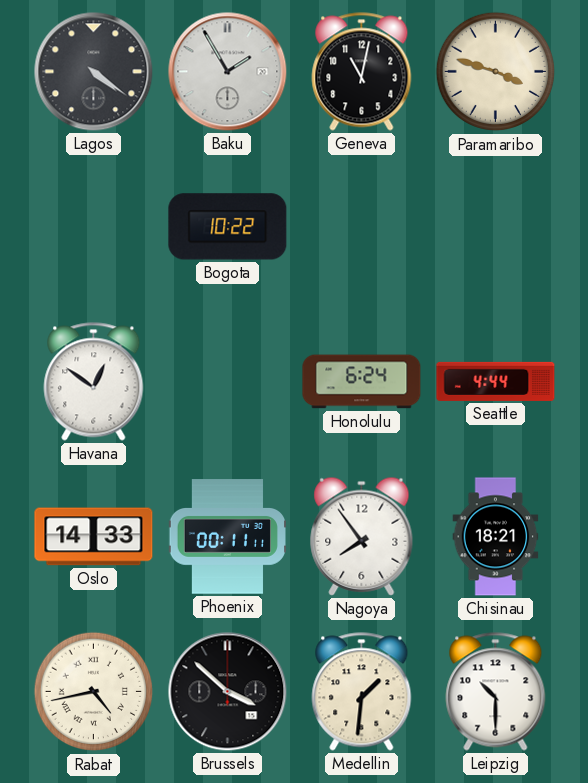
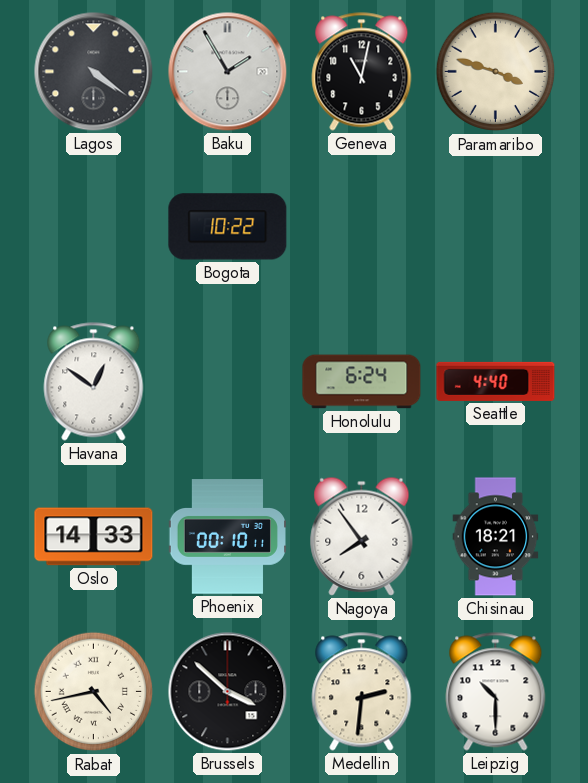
Seattle: 4:44 -> 4:40 (496, 381)
Phoenix: 00:11 -> 00:10 (227, 537)
Medellin: 1:31 -> 2:31 (362, 692)
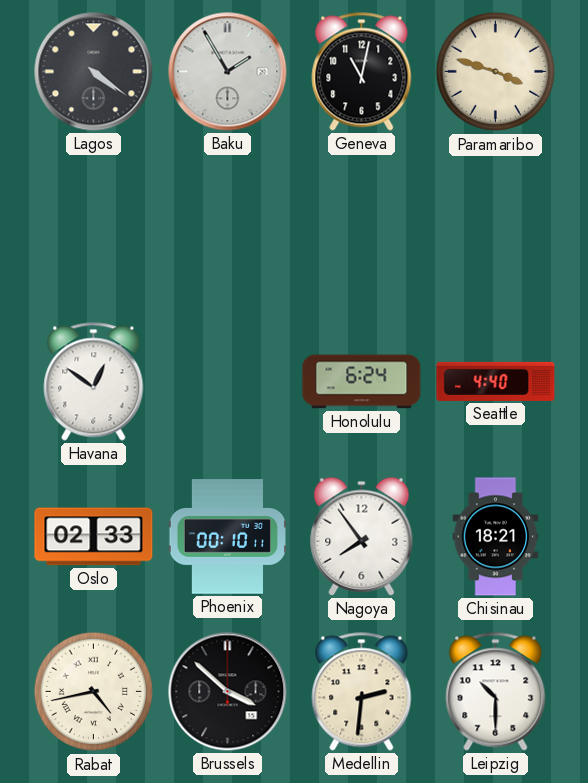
Bogota: 10:22 -> none (228, 227)
Oslo: 14:33 -> 02:33 (94, 537)
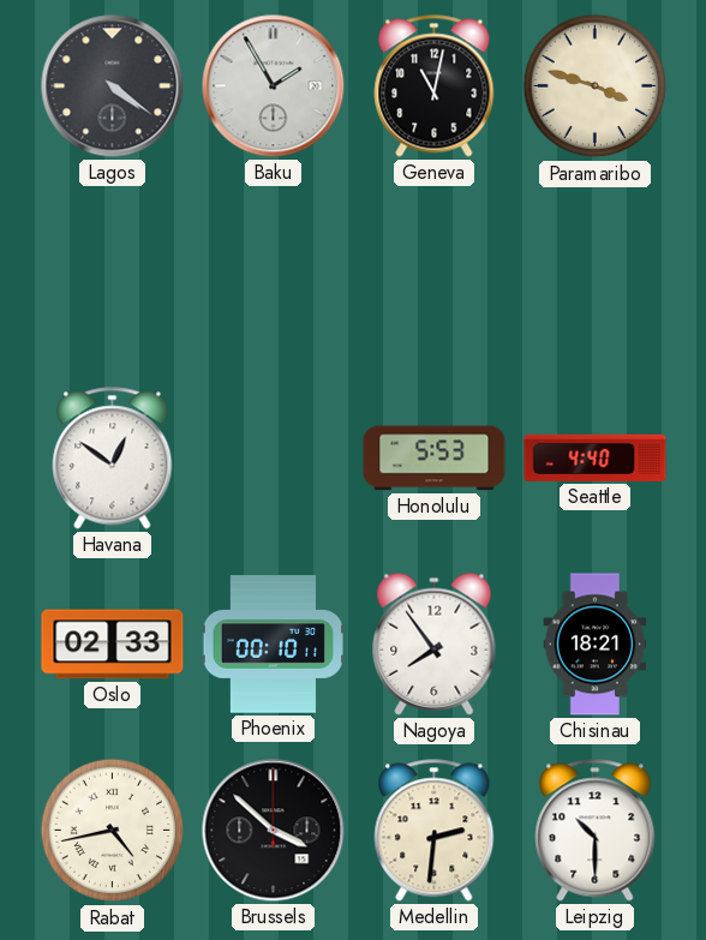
Honolulu: 6:24 -> 5:53 (435, 459)
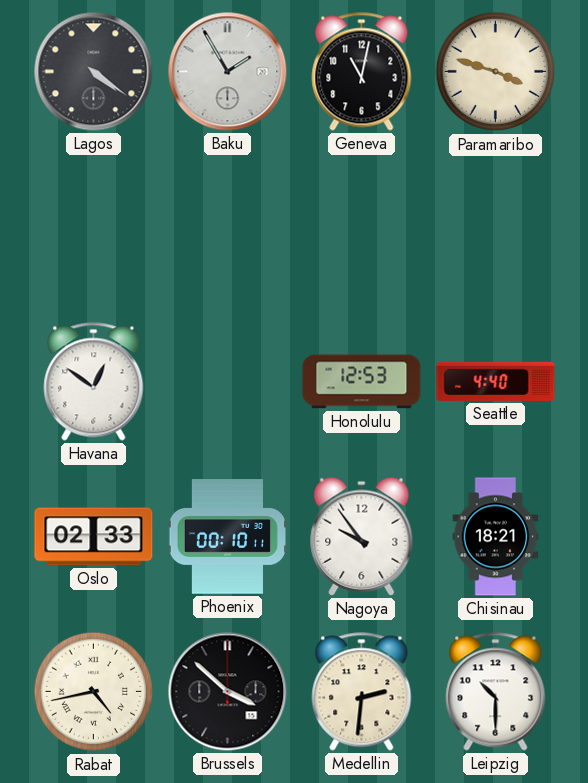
Honolulu: 5:53 -> 12:53 (362, 382)
Nagoya: 7:54 -> 9:54 (362, 536)
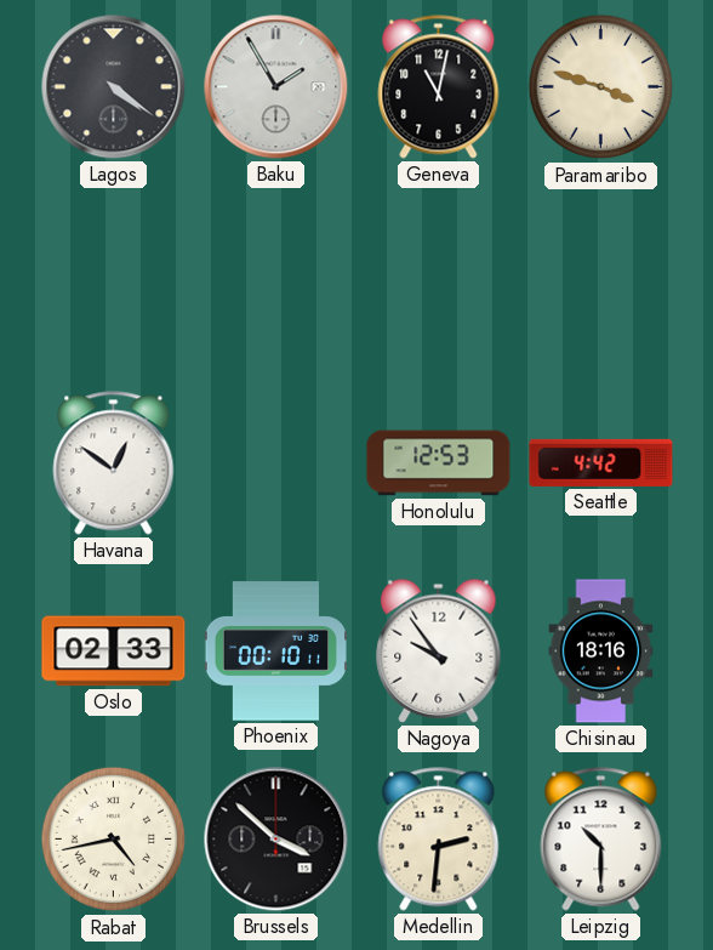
Seattle: 4:40 -> 4:42 (601, 462)
Chisinau: 18:21 -> 18:16 (601, 652)
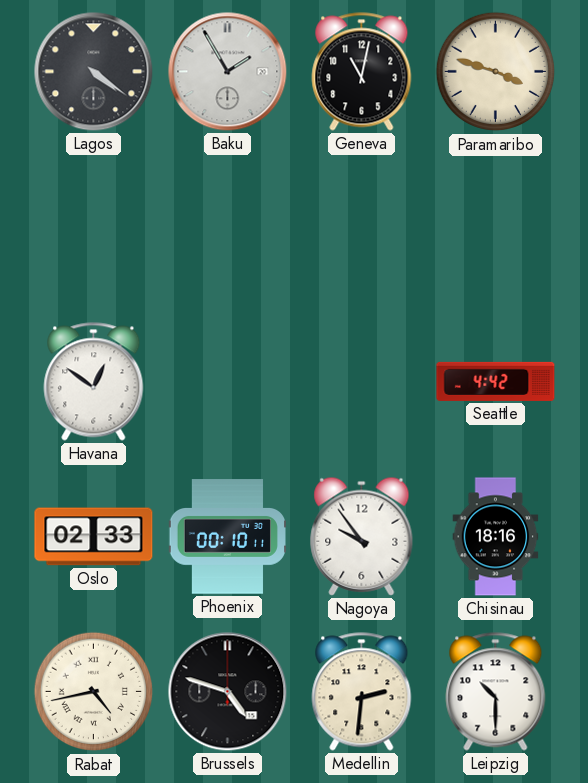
Honolulu: 12:53 -> none (439, 463)
Brussels: 3:52 -> 4:48 (228, 692)
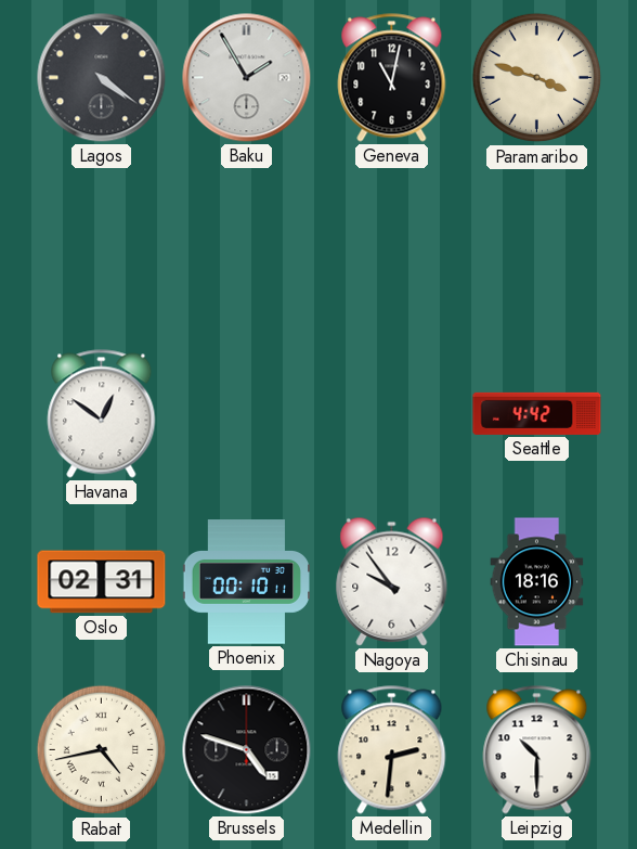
Oslo: 02:33 -> 02:31 (102, 582)
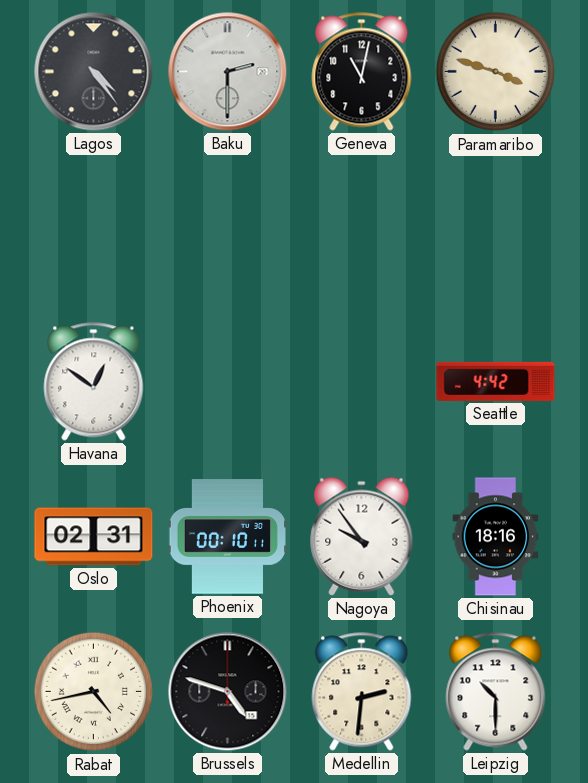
Lagos: 4:21 -> 4:24 (94, 72)
Baku: 1:55 -> 2:30 (228, 72)
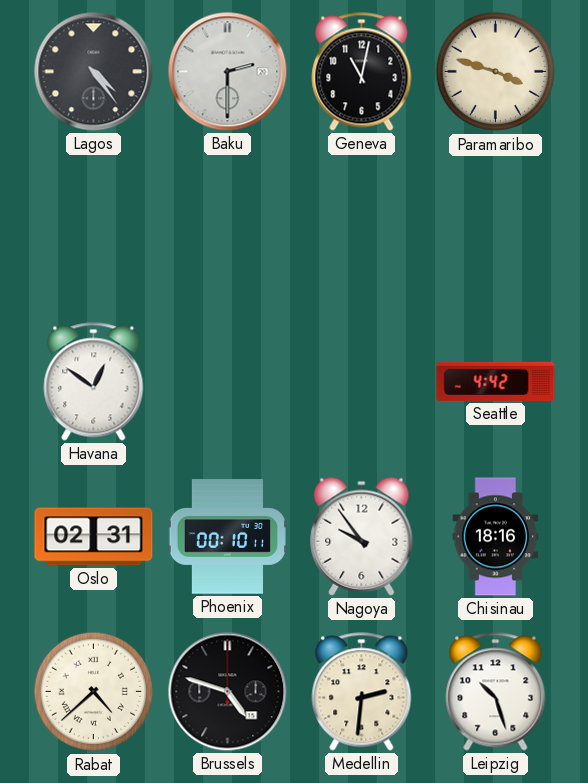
Rabat: 4:43 -> 4:38 (94, 692)
Leipzig: 10:30 -> 10:27 (496, 692)
